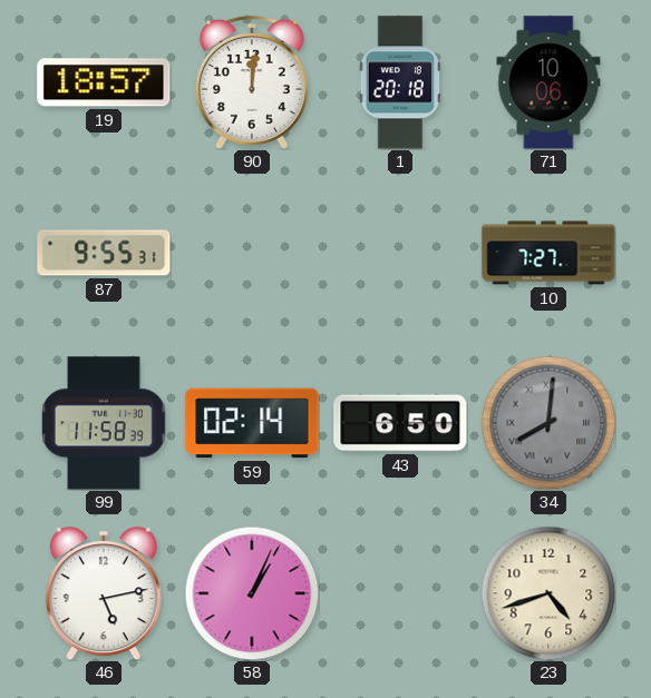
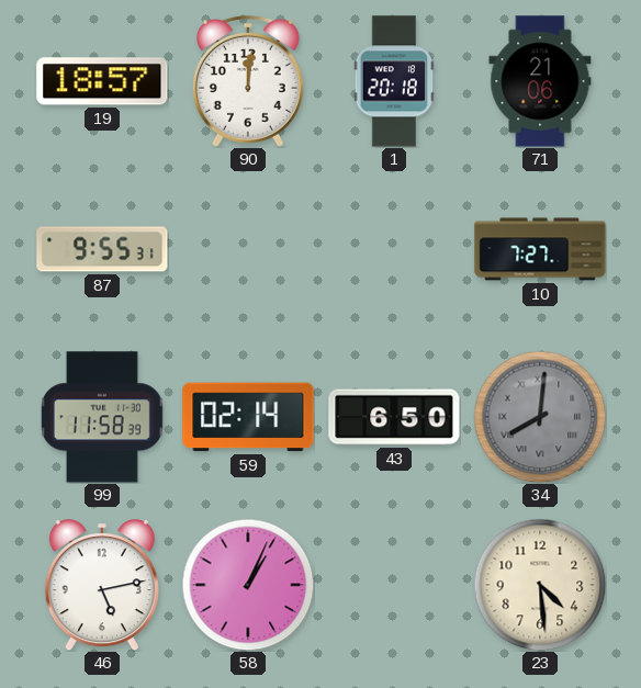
71: 10:06 -> 21:06 (540, 81)
23: 4:42 -> 4:29 (540, 585)
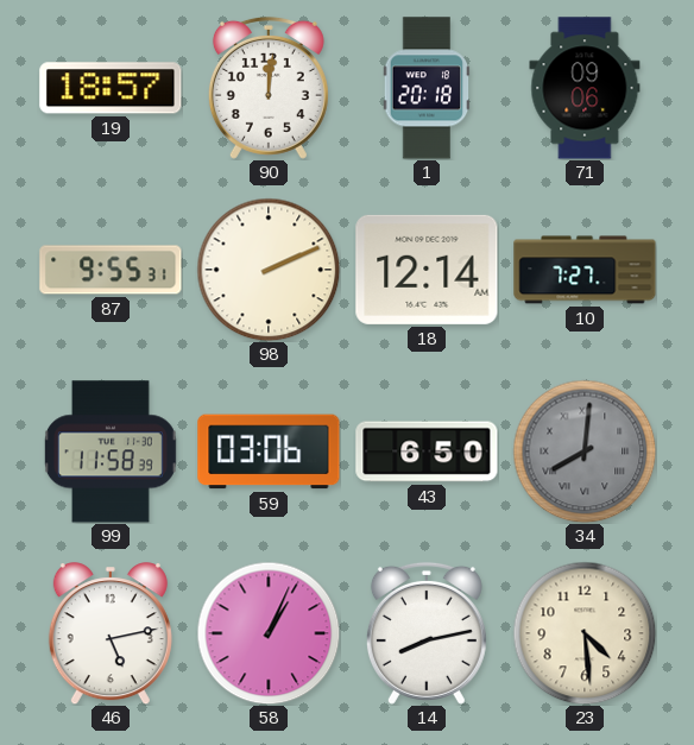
71: 21:06 -> 09:06 (585, 88)
98: none -> 2:11 (269, 270)
18: none -> 12:14 (427, 270)
59: 02:14 -> 03:06 (269, 452)
14: none -> 8:13 (427, 633)
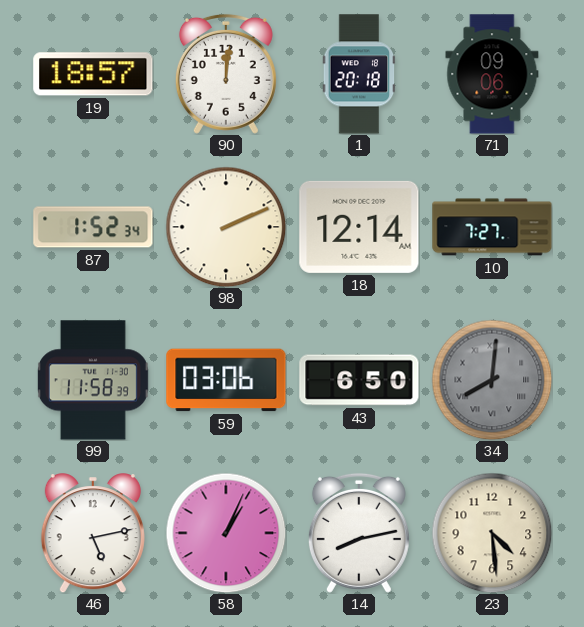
87: 9:55 -> 1:52 (93, 227)
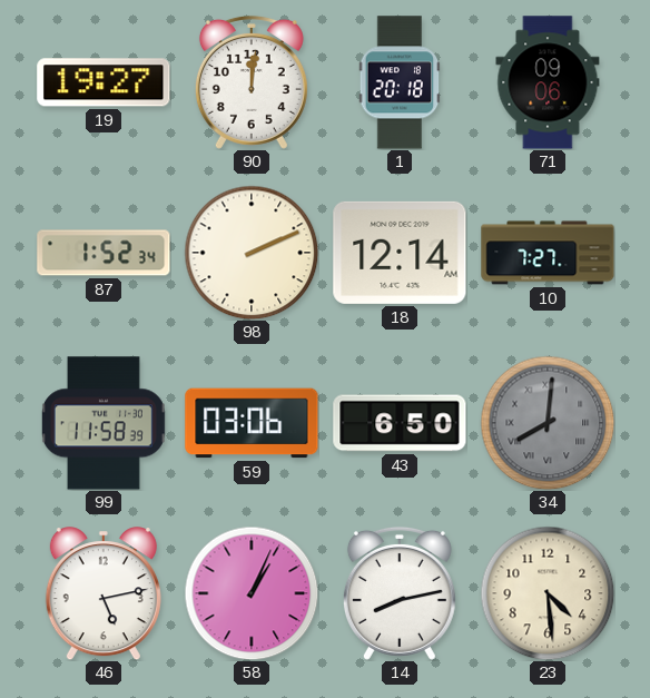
19: 18:57 -> 19:27 (104, 82)
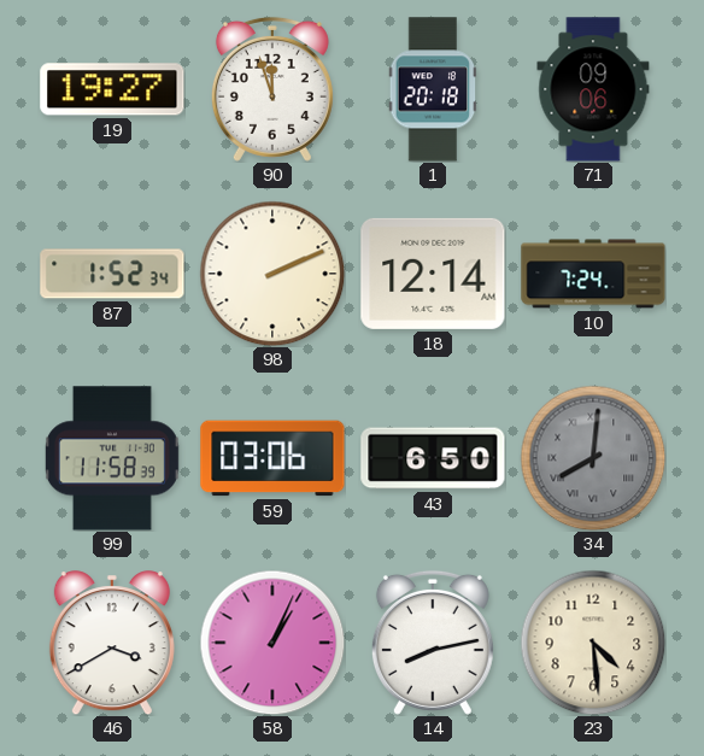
90: 12:01 -> 11:57 (272, 89)
10: 7:27 -> 7:24 (593, 274)
46: 5:13 -> 3:40 (112, 643)
